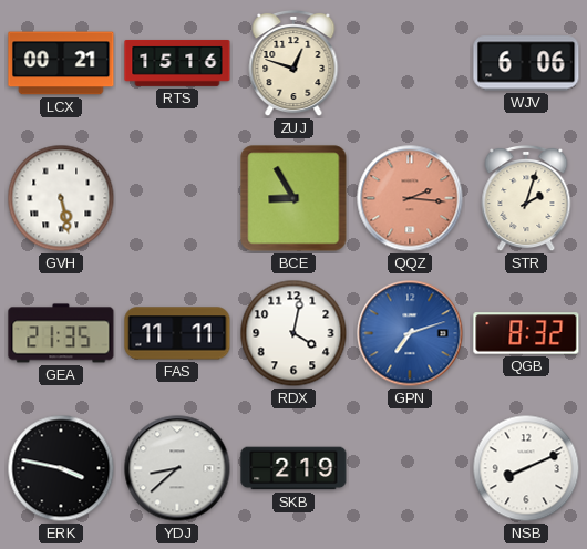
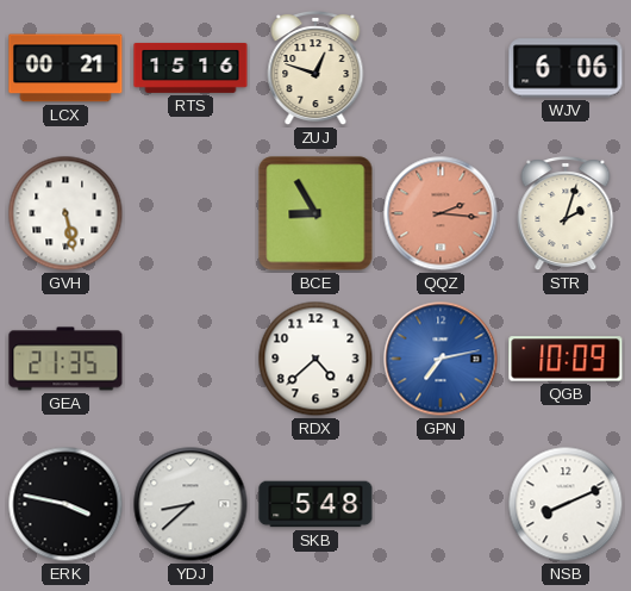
FAS: 11:11 -> none (177, 333)
RDX: 4:02 -> 4:38 (315, 359)
GPN: 7:12 -> 7:13 (441, 359)
QGB: 8:32 -> 10:09 (566, 359)
SKB: 2:19 -> 5:48 (315, 504)
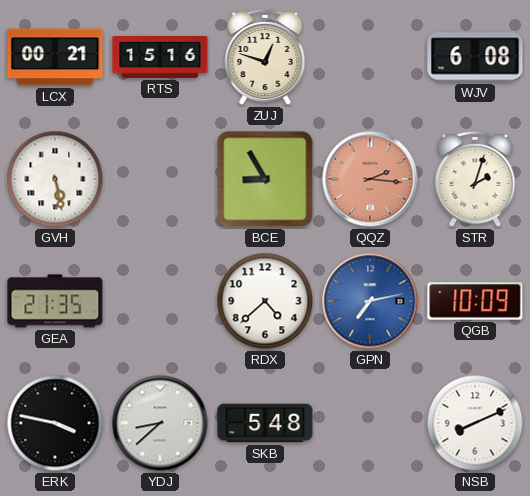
WJV: 6:06 -> 6:08 (475, 57)
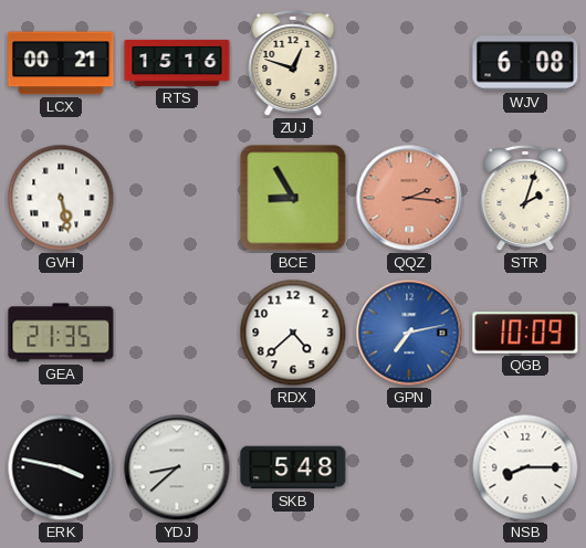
NSB: 8:11 -> 8:15 (525, 467)
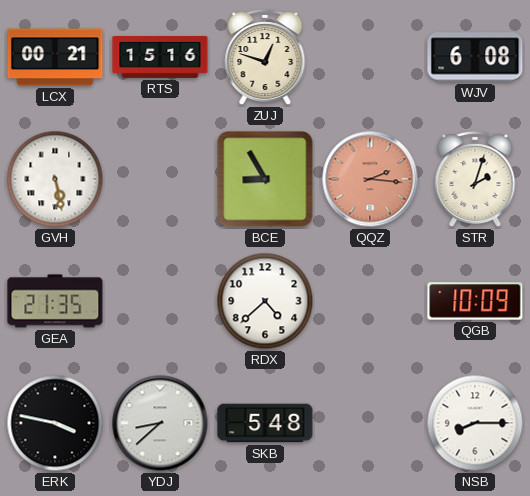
GPN: 7:13 -> none (409, 333)
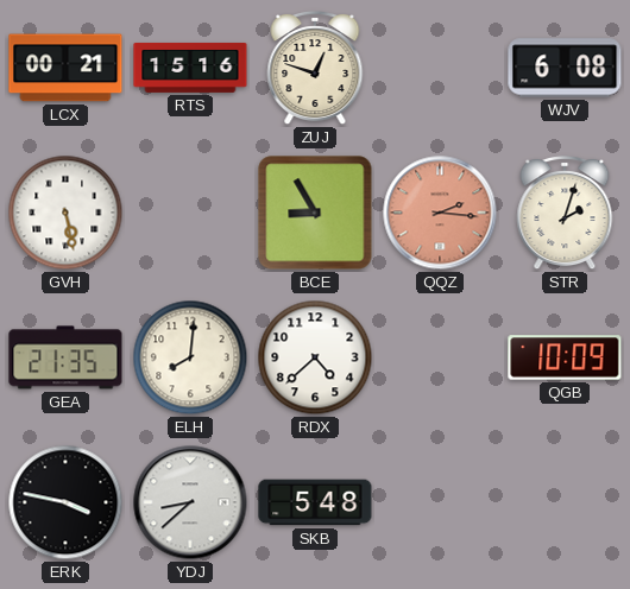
ELH: none -> 8:01 (190, 357)
NSB: 8:15 -> none (475, 423)
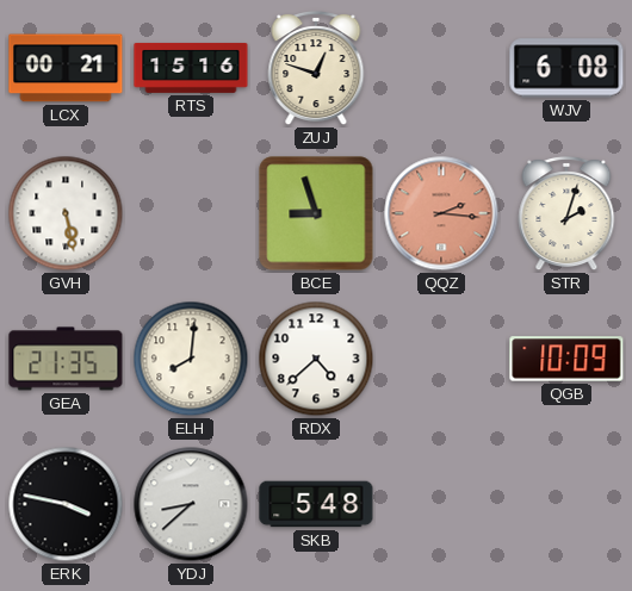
BCE: 8:55 -> 8:57 (316, 213)
